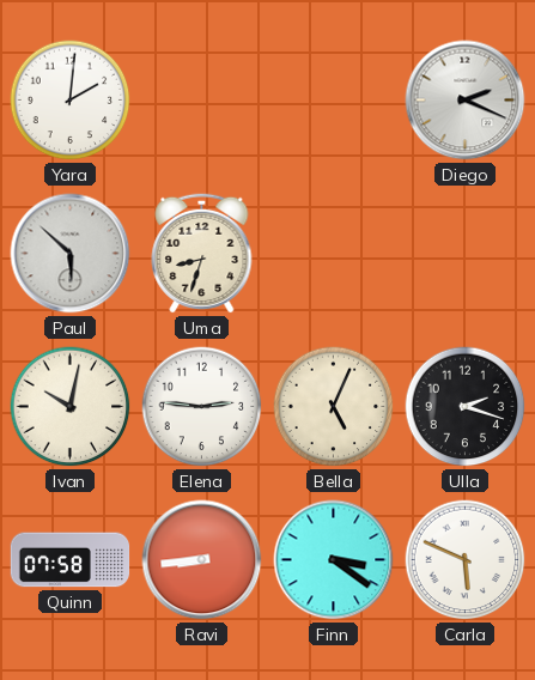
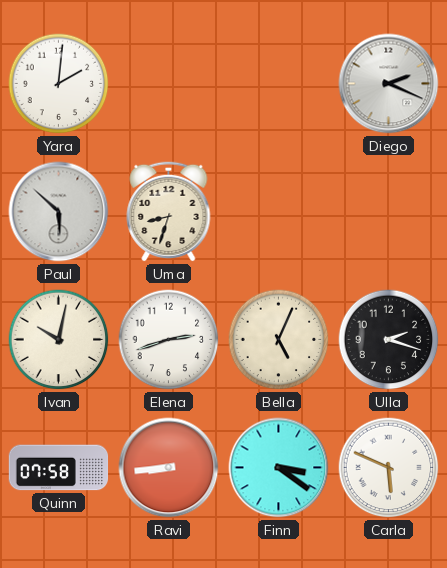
Elena: 2:46 -> 2:42 (169, 340)
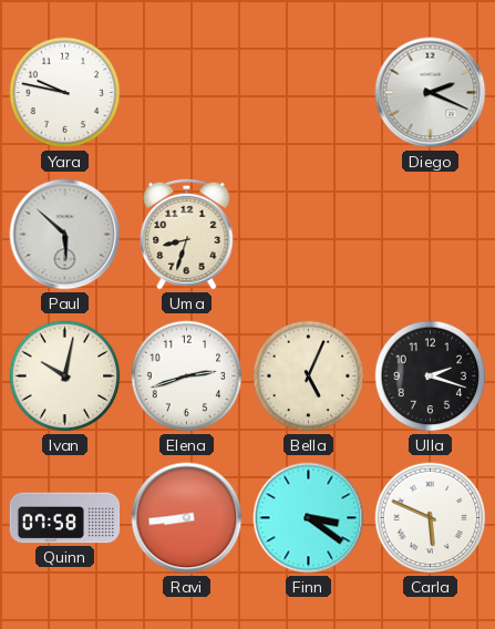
Yara: 2:01 -> 9:47 (65, 93)
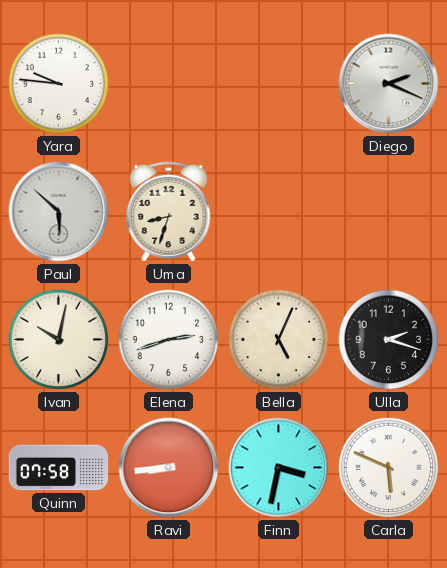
Yara: 9:47 -> 9:46 (59, 84)
Finn: 3:21 -> 3:32 (279, 468)
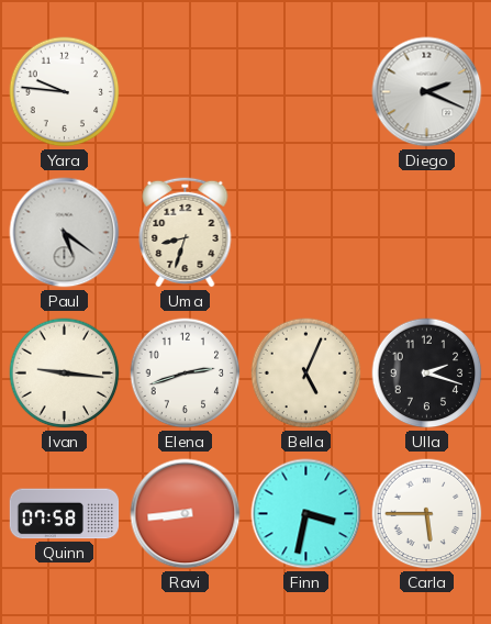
Paul: 5:52 -> 5:21 (65, 233)
Ivan: 10:02 -> 9:16 (65, 374)
Carla: 5:49 -> 5:45 (427, 514)
